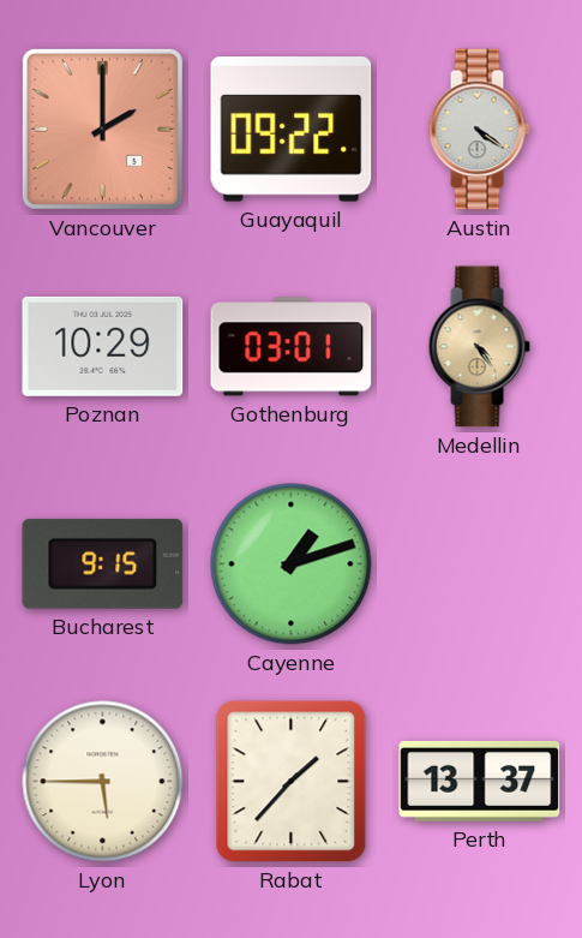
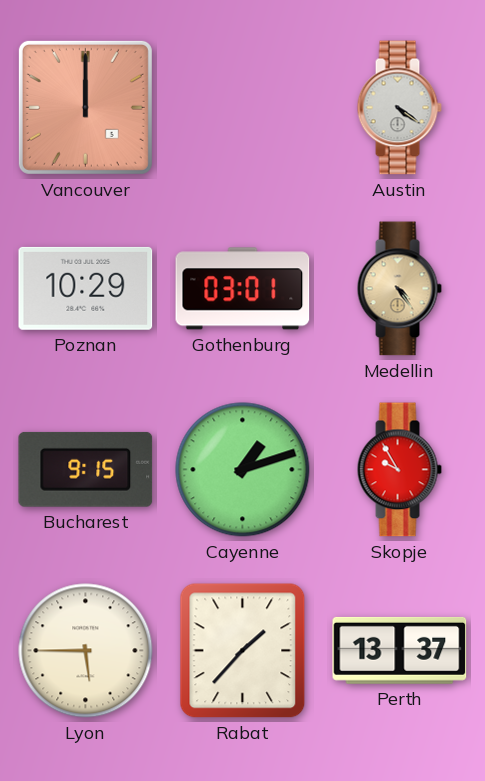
Vancouver: 2:00 -> 12:00 (85, 107)
Guayaquil: 09:22 -> none (292, 130)
Skopje: none -> 9:55 (399, 470)
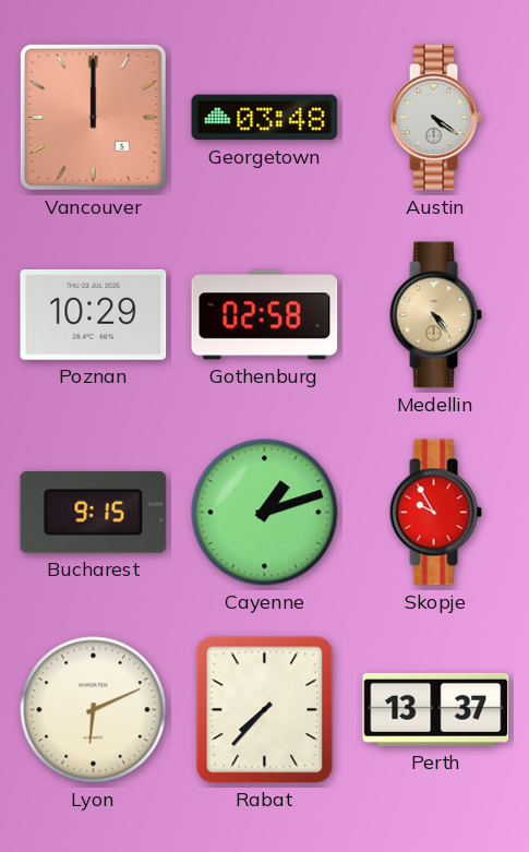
Georgetown: none -> 03:48 (265, 118)
Gothenburg: 03:01 -> 02:58 (265, 315)
Lyon: 5:45 -> 6:11 (94, 710)
Rabat: 1:37 -> 7:37 (265, 710)
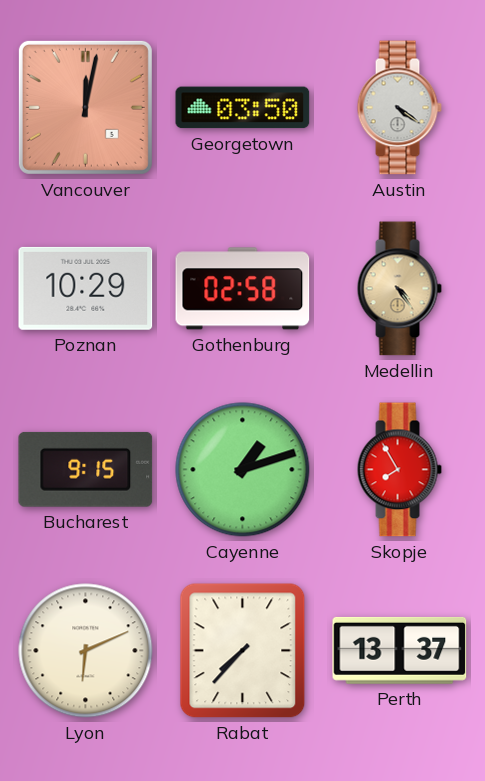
Vancouver: 12:00 -> 12:02 (85, 107)
Georgetown: 03:48 -> 03:50 (243, 108)
Skopje: 9:55 -> 7:55 (399, 470)
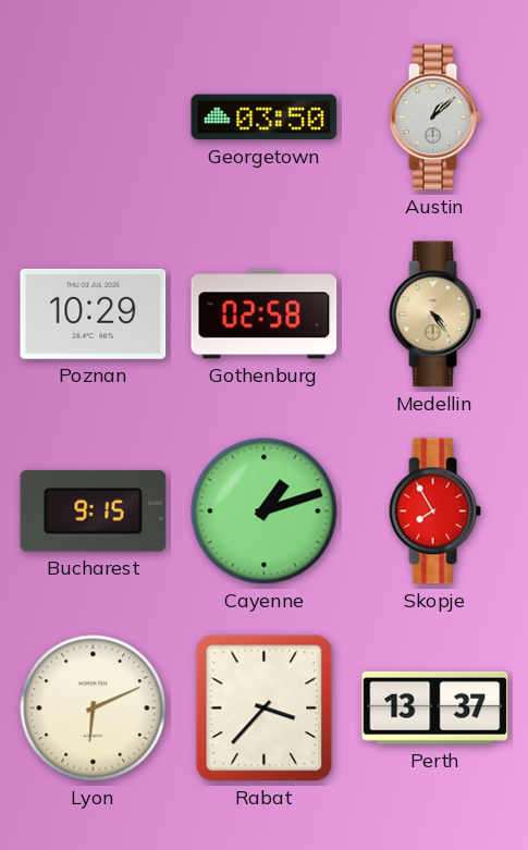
Vancouver: 12:02 -> none (85, 107)
Austin: 4:21 -> 1:08 (434, 118)
Rabat: 7:37 -> 3:37 (265, 709)
